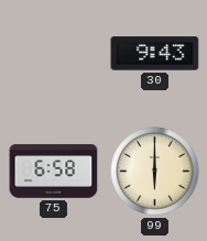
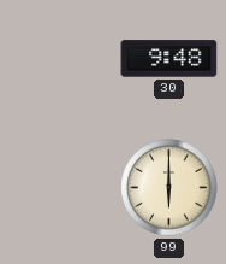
30: 9:43 -> 9:48 (169, 59)
75: 6:58 -> none (54, 172)
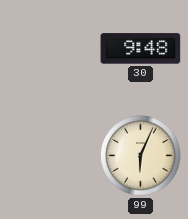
99: 6:00 -> 6:04 (141, 156)
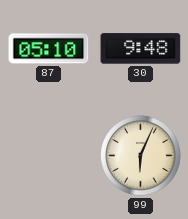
87: none -> 05:10 (49, 49)
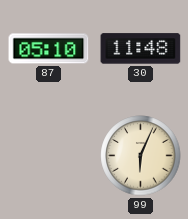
30: 9:48 -> 11:48 (141, 49)
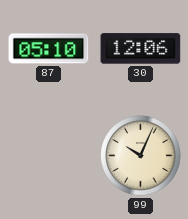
30: 11:48 -> 12:06 (141, 49)
99: 6:04 -> 10:04 (141, 156)
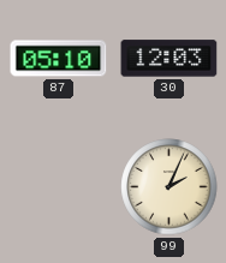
30: 12:06 -> 12:03 (169, 59)
99: 10:04 -> 2:04 (169, 187)
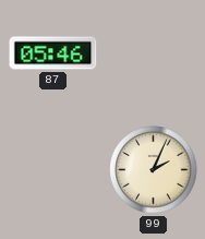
87: 05:10 -> 05:46 (53, 53)
30: 12:03 -> none (169, 59)
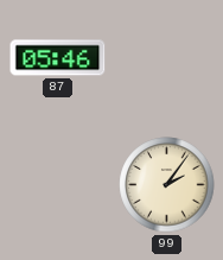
99: 2:04 -> 2:06 (167, 185)
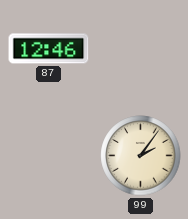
87: 05:46 -> 12:46 (49, 49)
